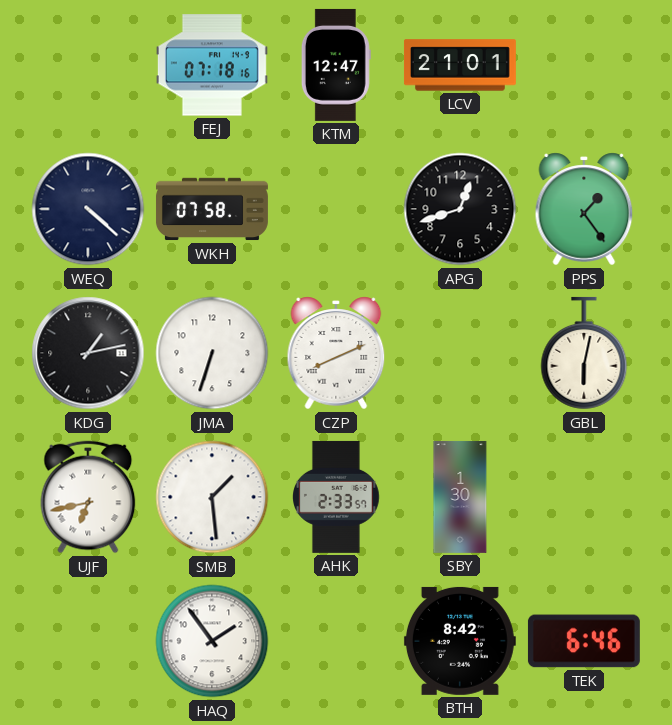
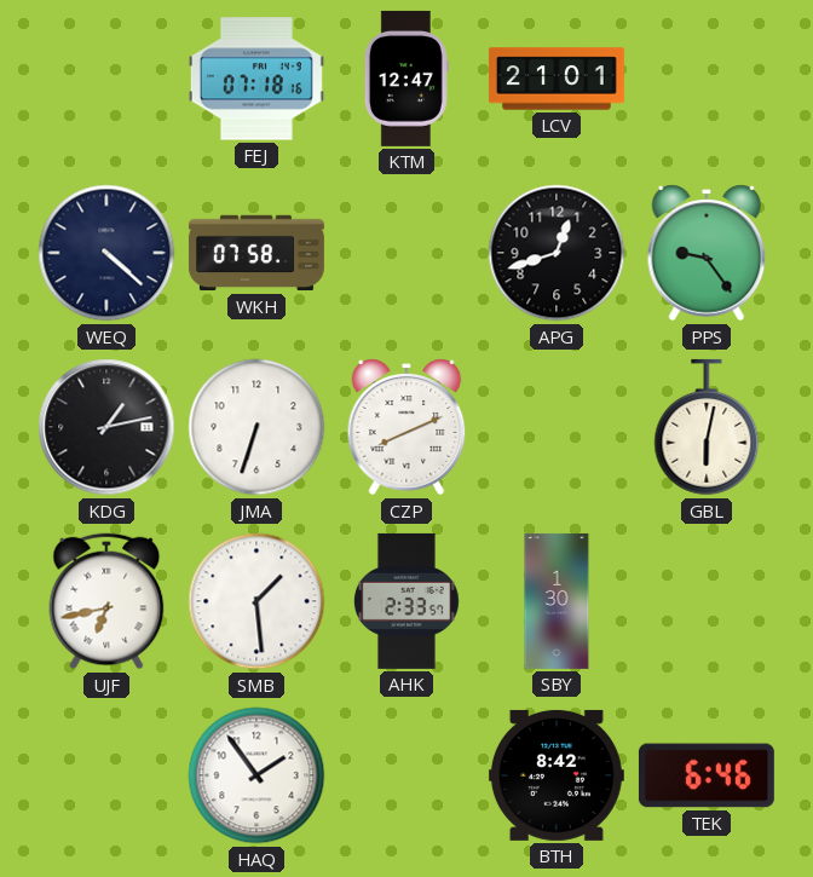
PPS: 1:24 -> 9:24 (707, 253)
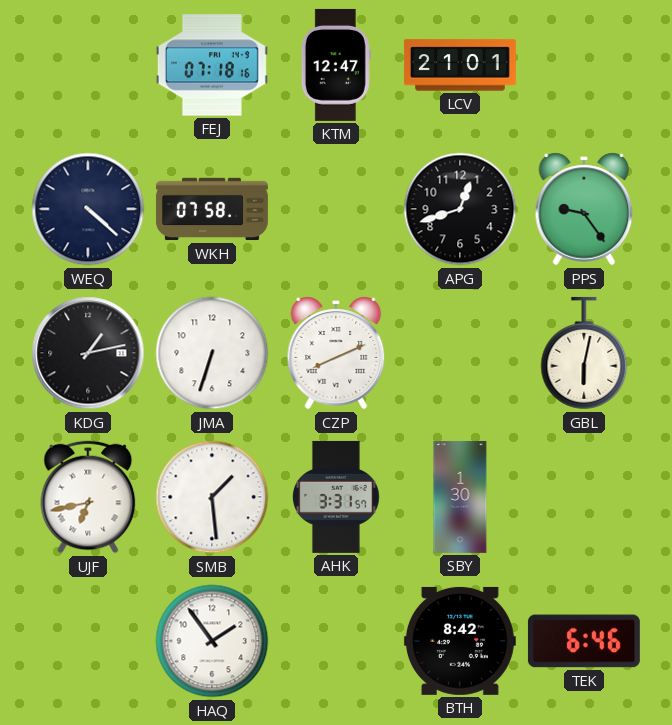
AHK: 2:33 -> 3:31 (337, 497)
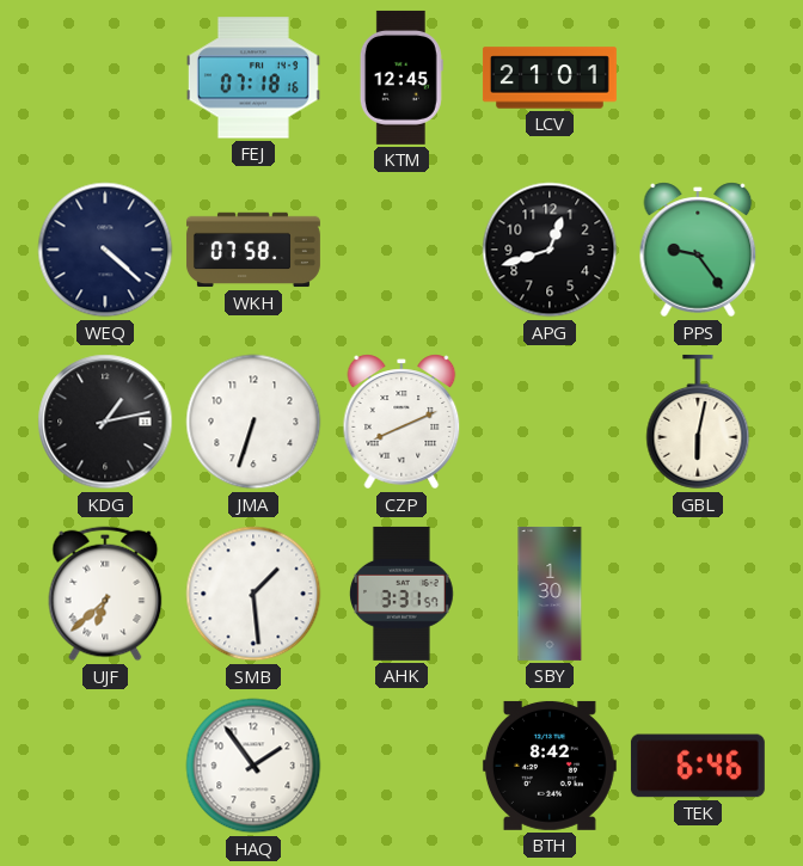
KTM: 12:47 -> 12:45 (401, 78)
UJF: 6:43 -> 6:38 (105, 594)
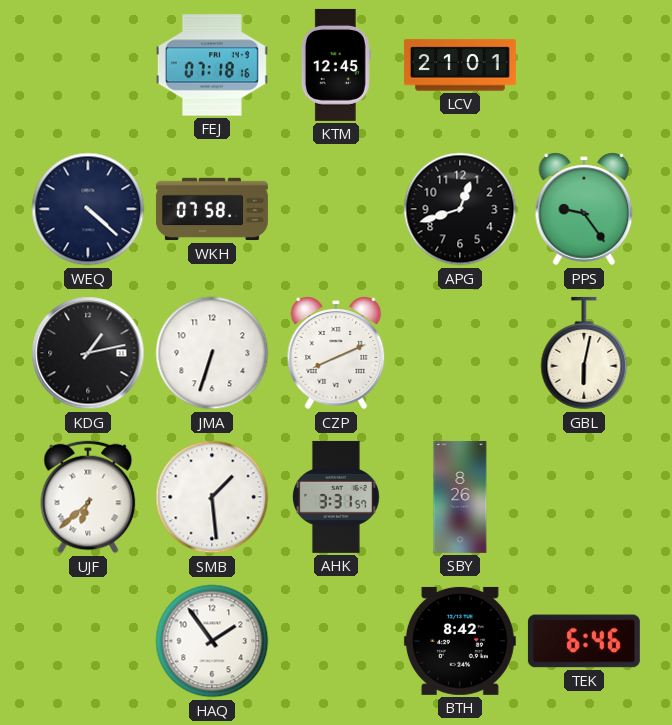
SBY: 1:30 -> 8:26 (460, 497)
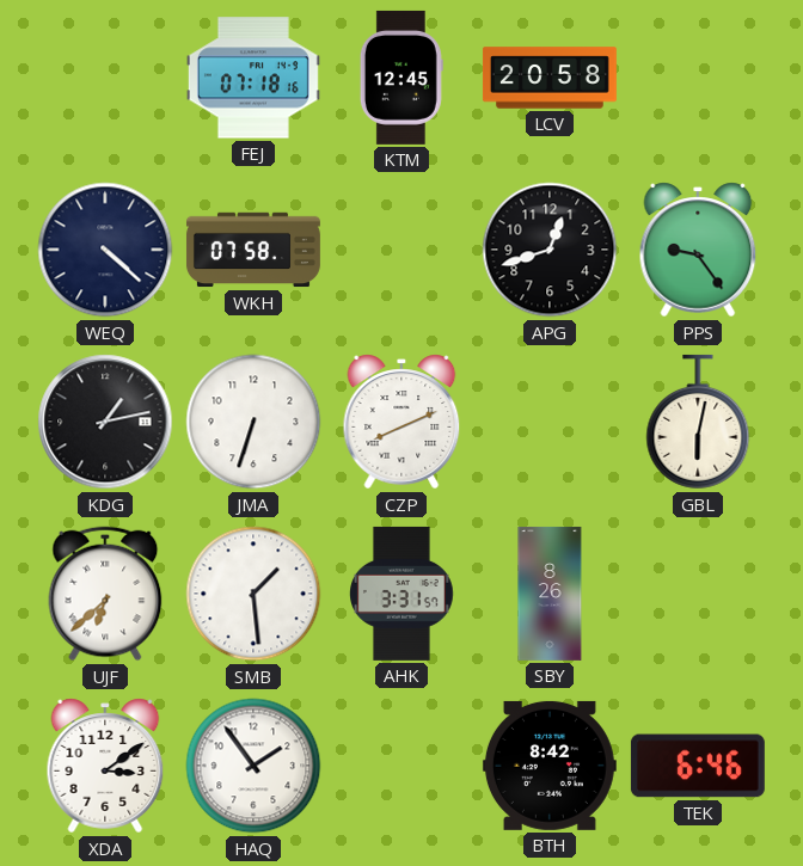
LCV: 21:01 -> 20:58 (550, 78)
XDA: none -> 3:09 (105, 766)
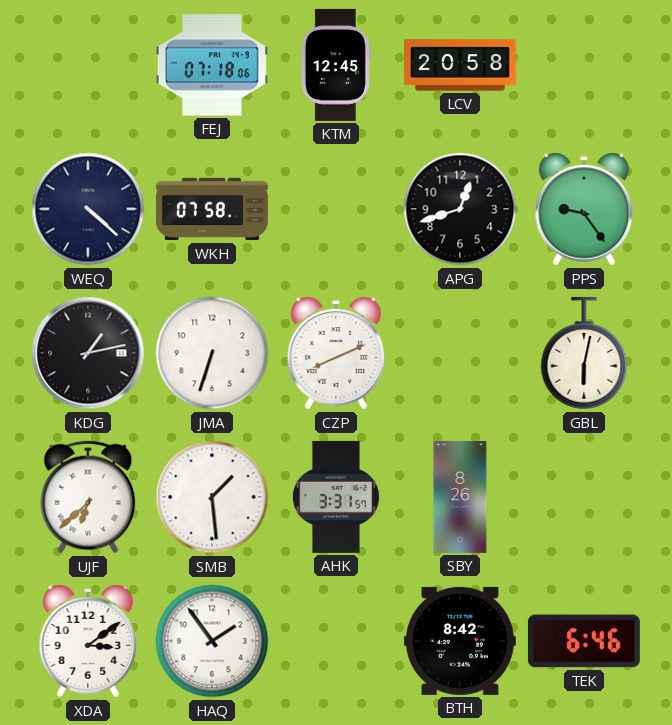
FEJ: 07:18:16 -> 07:18:06 (212, 65)
